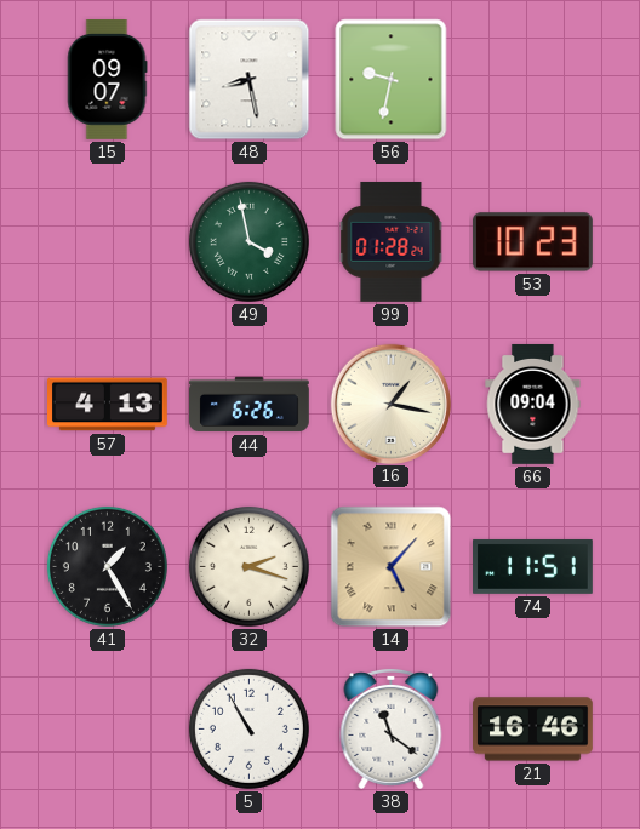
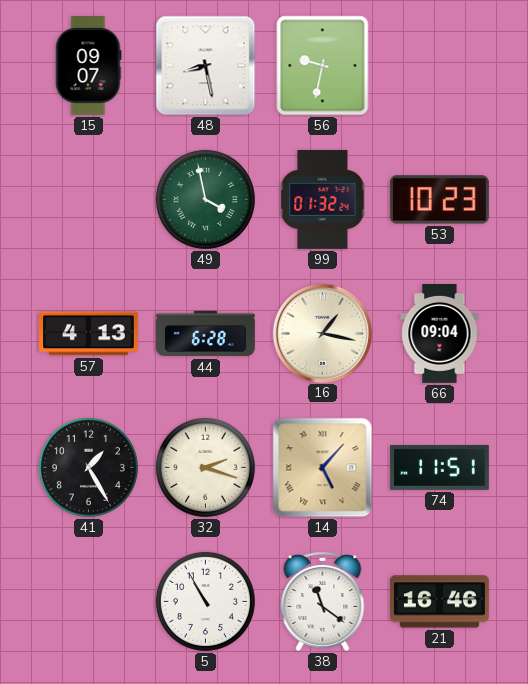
99: 01:28 -> 01:32 (323, 199)
44: 6:26 -> 6:28 (206, 334)
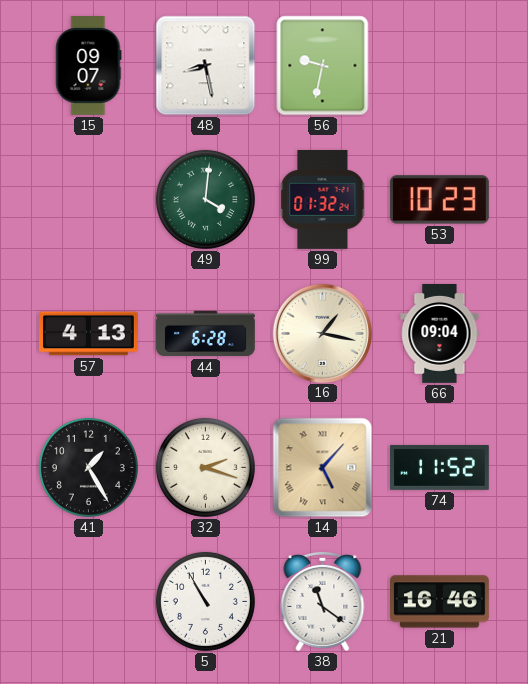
49: 3:58 -> 4:01 (205, 199)
74: 11:51 -> 11:52 (440, 467)
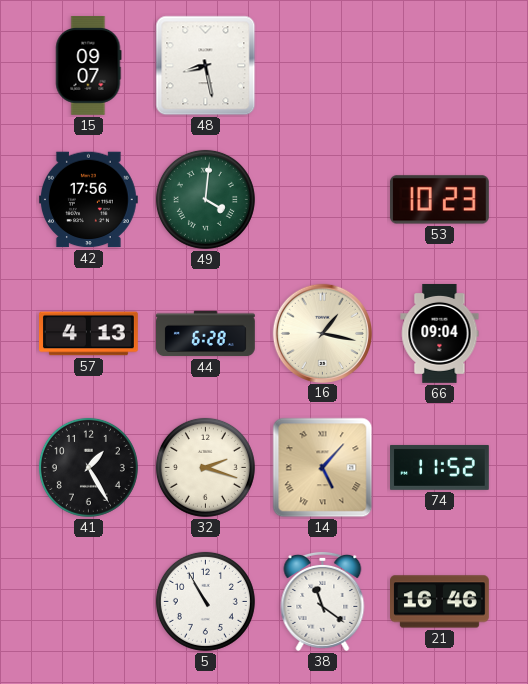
56: 9:32 -> none (323, 66)
42: none -> 17:56 (88, 200)
99: 01:32 -> none (323, 199)
